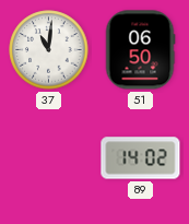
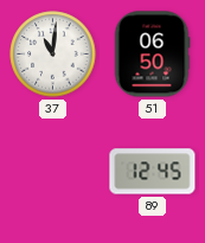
89: 14:02 -> 12:45 (153, 172)
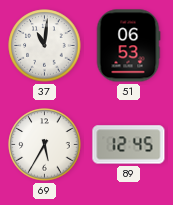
51: 06:50 -> 06:53 (128, 46)
69: none -> 5:35 (45, 145)
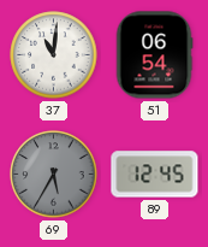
51: 06:53 -> 06:54 (154, 55)
69 dial: white -> grey (54, 175)
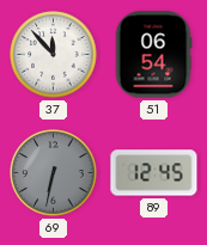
37: 11:01 -> 11:53 (54, 55)
69: 5:35 -> 6:32 (54, 173)
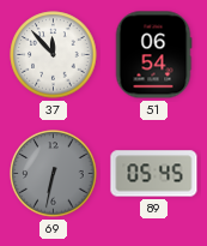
89: 12:45 -> 05:45 (154, 174)
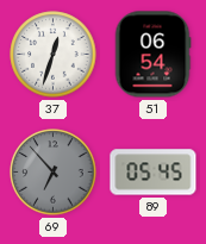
37: 11:53 -> 12:33 (54, 55)
69: 6:32 -> 6:53 (54, 173)
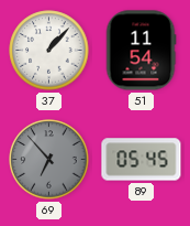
37: 12:33 -> 1:07 (49, 51)
51: 06:54 -> 11:54 (141, 51)
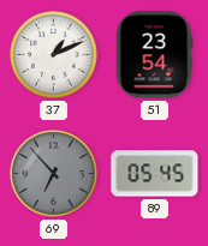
37: 1:07 -> 1:11 (54, 55)
51: 11:54 -> 23:54 (154, 55)
